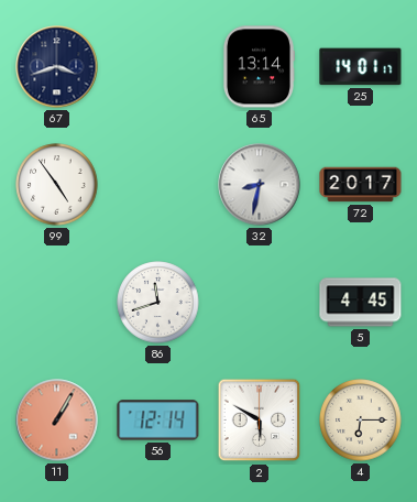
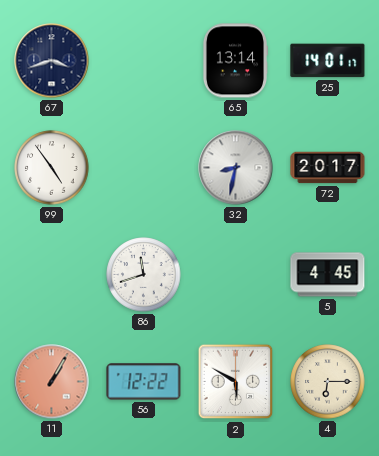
56: 12:14 -> 12:22 (144, 382)
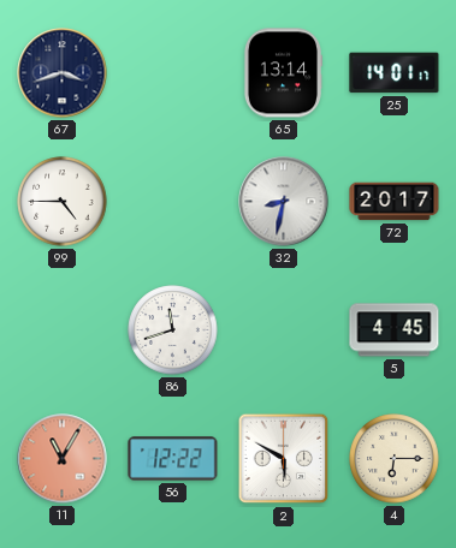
99: 4:54 -> 4:45 (63, 202)
11: 1:05 -> 11:05 (63, 459)
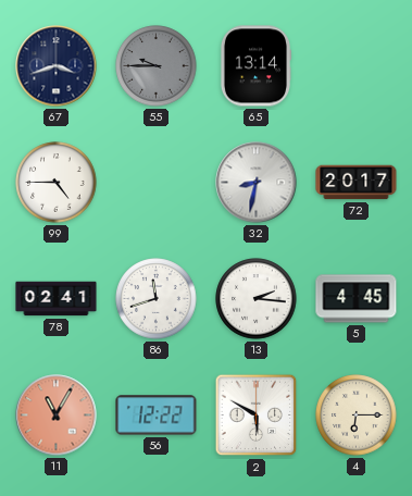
55: none -> 9:45 (157, 66)
25: 14:01 -> none (395, 73)
78: none -> 02:41 (57, 299)
13: none -> 2:16 (257, 299)
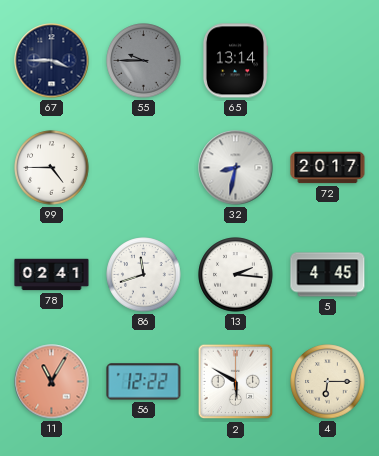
67: 3:42 -> 3:45 (52, 61)
